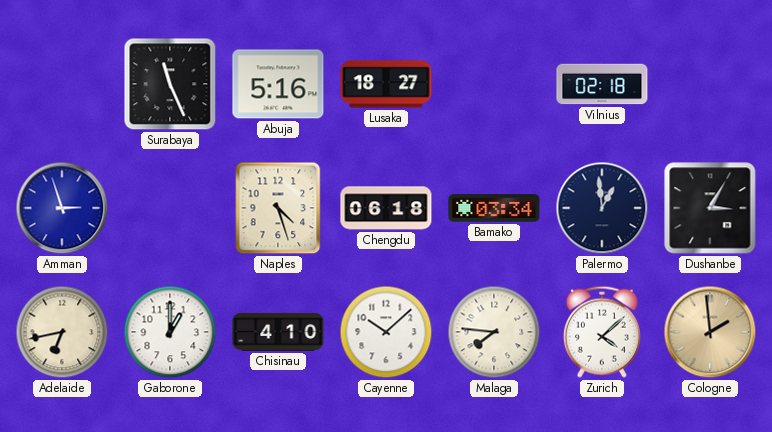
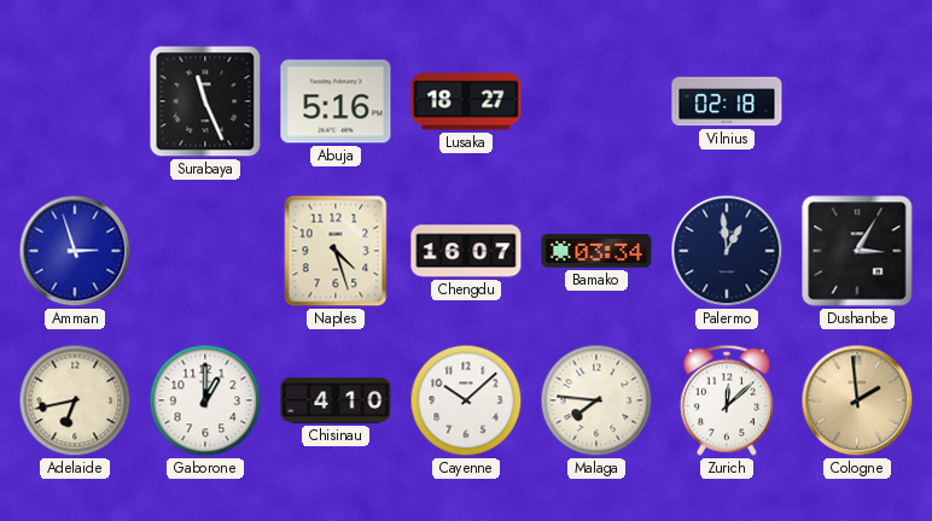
Chengdu: 06:18 -> 16:07 (466, 251)
Zurich: 4:08 -> 12:08 (727, 400)
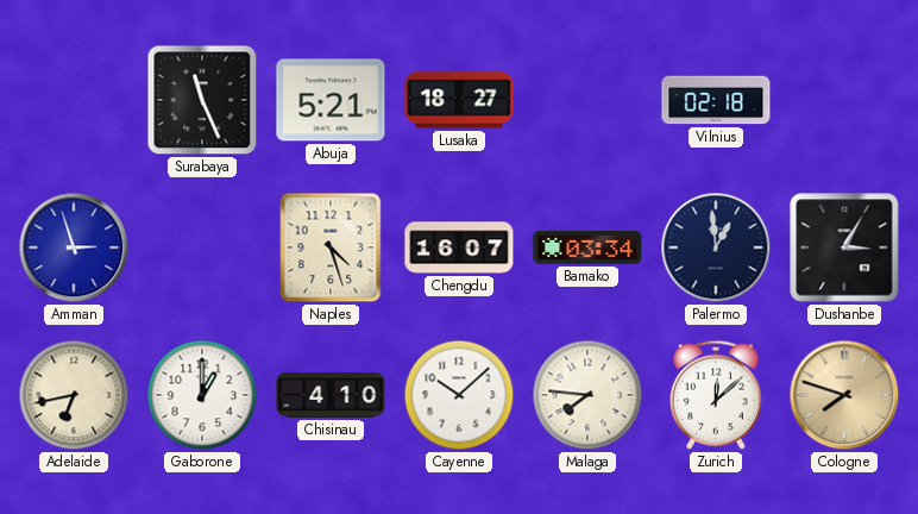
Abuja: 5:16 -> 5:21 (331, 100)
Cologne: 1:59 -> 7:48 (844, 395)
